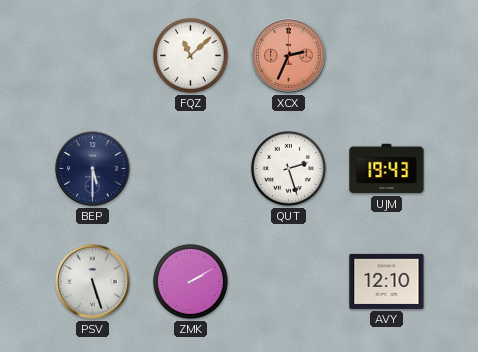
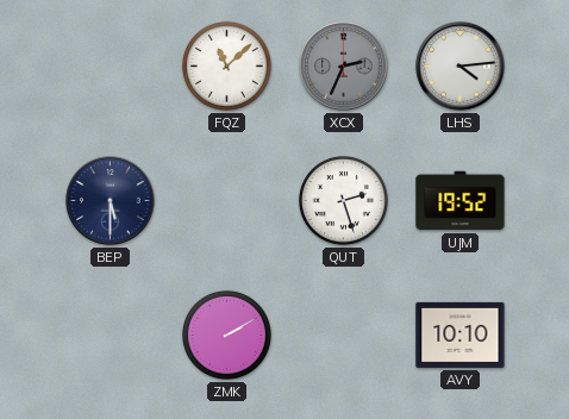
XCX dial: salmon -> grey (344, 67)
LHS: none -> 4:14 (461, 67)
UJM: 19:43 -> 19:52 (461, 201)
PSV: 5:27 -> none (93, 282)
AVY: 12:10 -> 10:10 (461, 334)
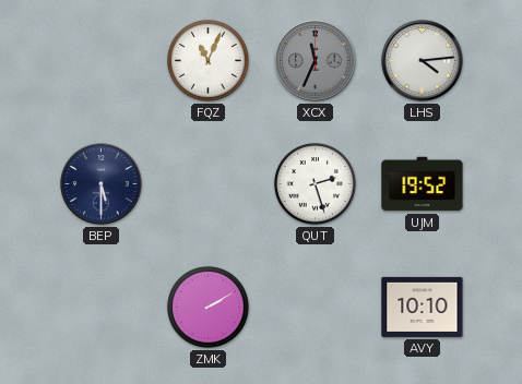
FQZ: 11:08 -> 11:04 (207, 60)
XCX: 2:34 -> 11:34 (316, 61)
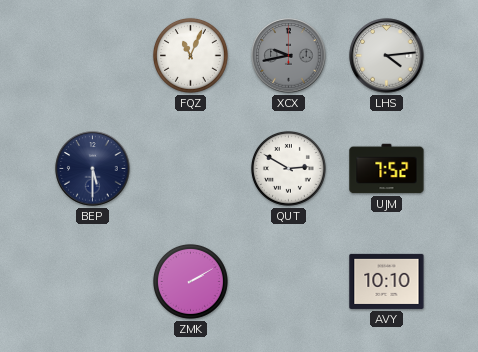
XCX: 11:34 -> 9:43 (289, 56)
QUT: 2:27 -> 2:50 (288, 168)
UJM: 19:52 -> 7:52 (387, 169)
